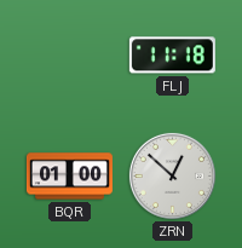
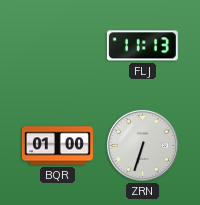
FLJ: 11:18 -> 11:13 (142, 46)
ZRN: 12:52 -> 6:33 (142, 145)
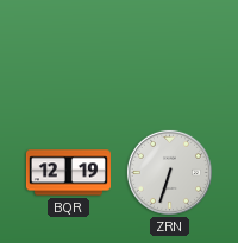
FLJ: 11:13 -> none (142, 46)
BQR: 01:00 -> 12:19 (68, 173)
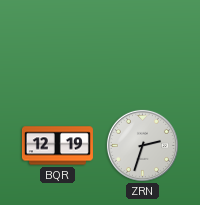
ZRN: 6:33 -> 2:33 (142, 145)
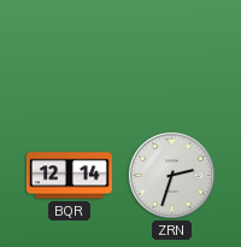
BQR: 12:19 -> 12:14 (69, 176)
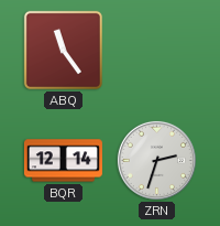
ABQ: none -> 11:24 (63, 50)
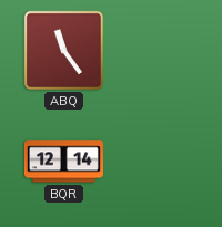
ZRN: 2:33 -> none (156, 160)
